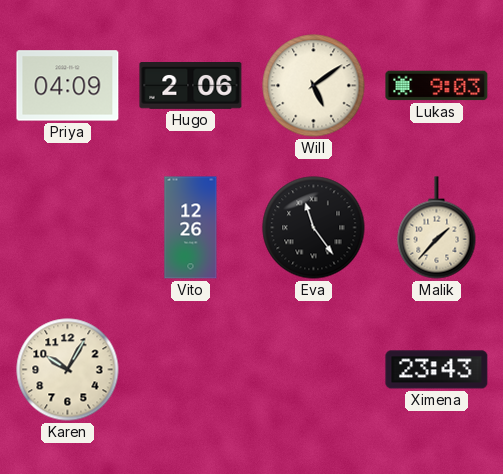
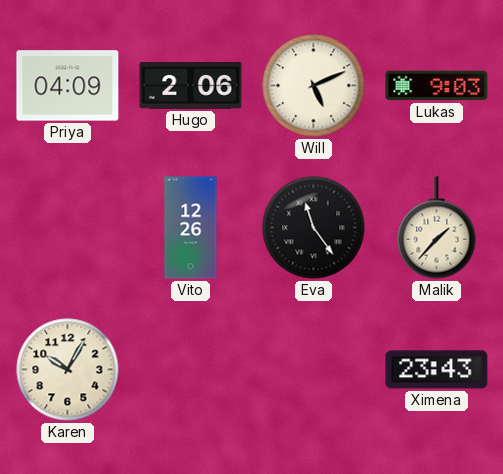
Will: 5:09 -> 5:11 (314, 86)
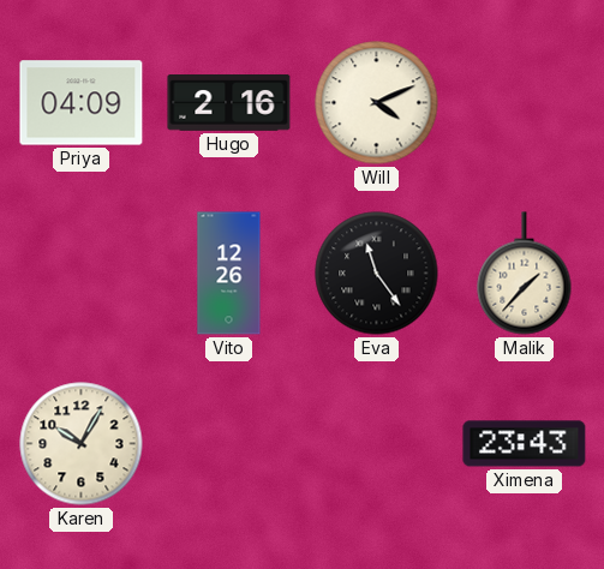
Hugo: 2:06 -> 2:16 (229, 103)
Will: 5:11 -> 4:11 (377, 103)
Lukas: 9:03 -> none (437, 86)
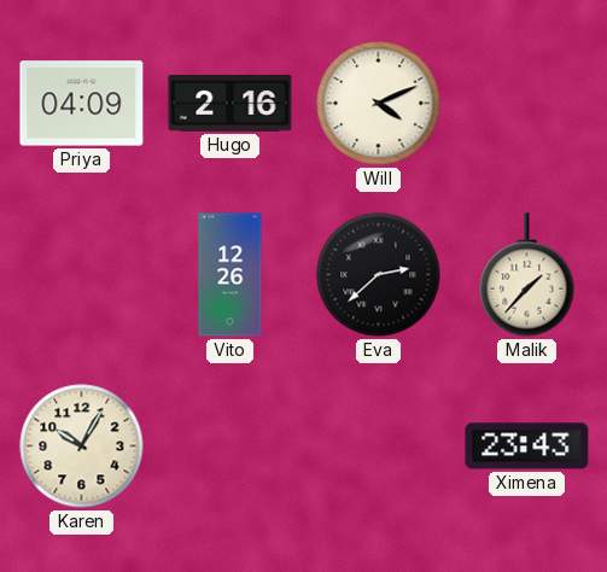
Eva: 11:24 -> 2:38 (379, 275)
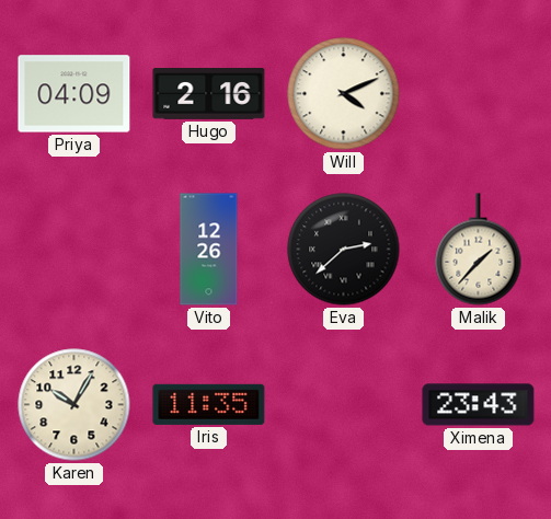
Iris: none -> 11:35 (209, 404)
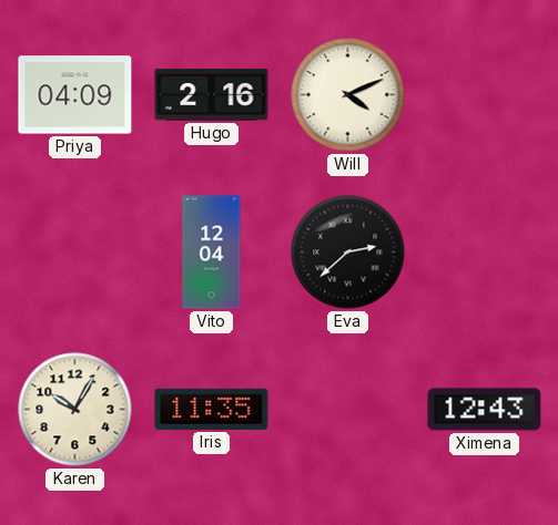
Vito: 12:26 -> 12:04 (212, 253)
Malik: 1:37 -> none (479, 250)
Ximena: 23:43 -> 12:43 (485, 410)
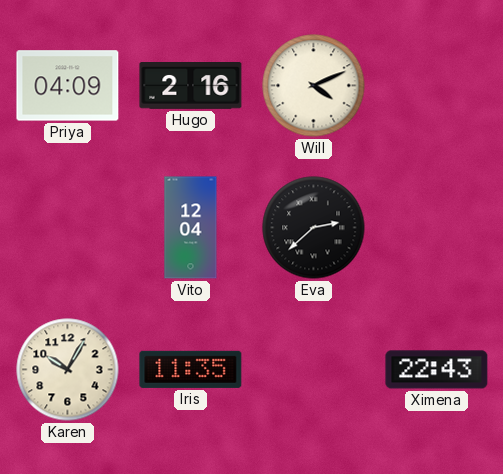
Ximena: 12:43 -> 22:43 (437, 370)
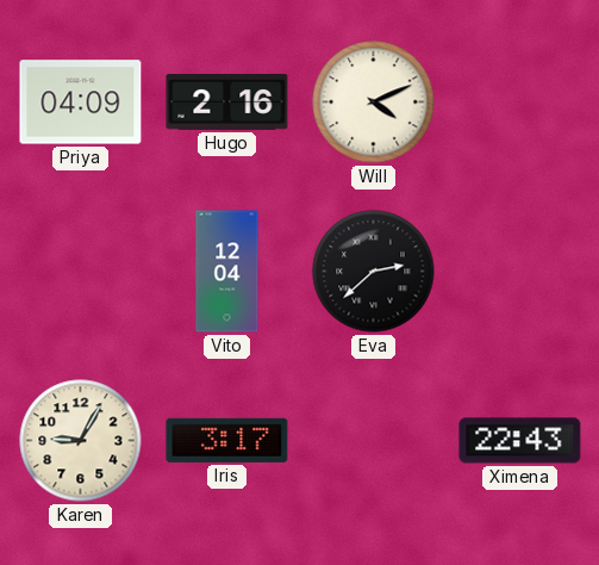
Karen: 10:05 -> 9:05 (81, 441)
Iris: 11:35 -> 3:17 (227, 440)
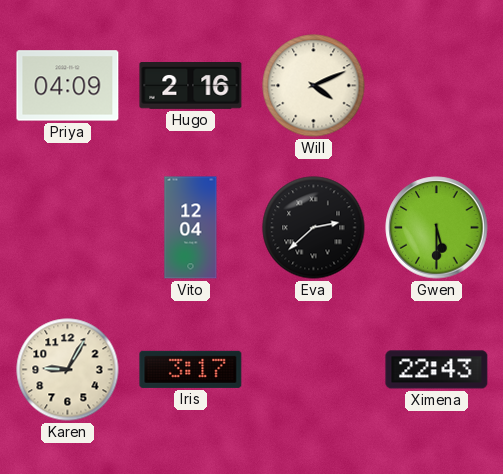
Gwen: none -> 5:30 (437, 228)
